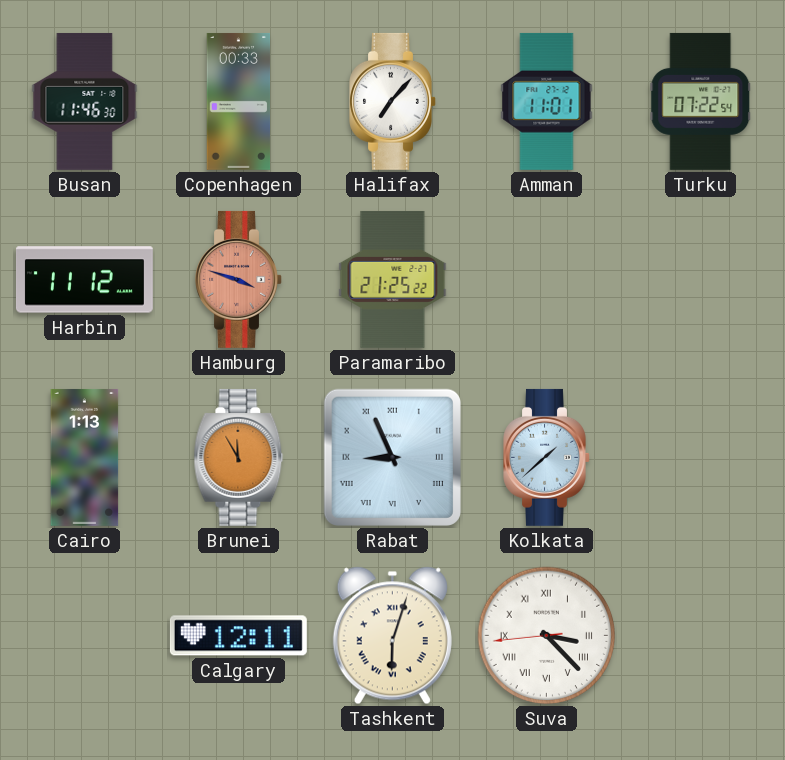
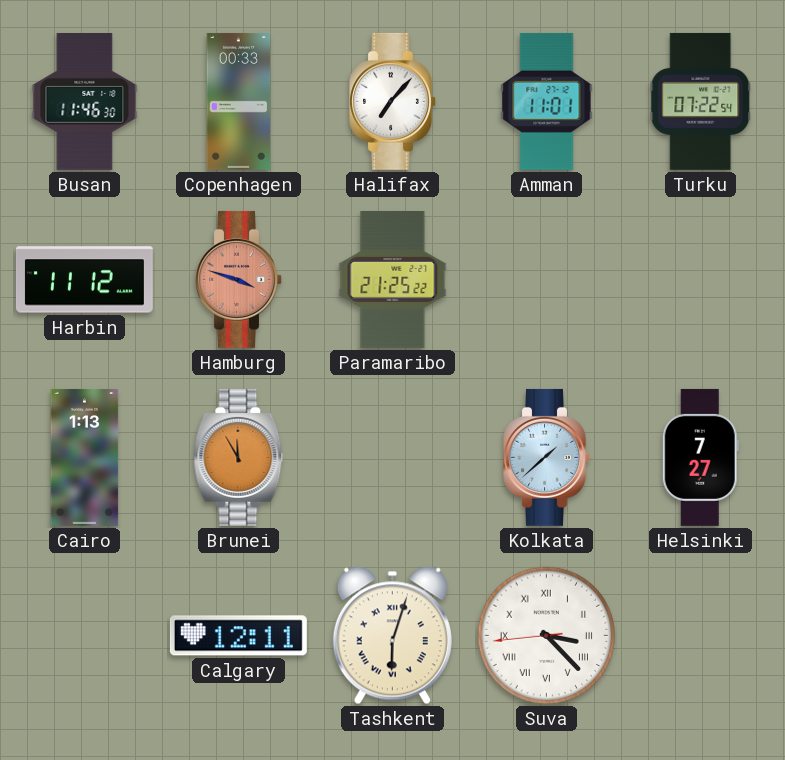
Rabat: 8:56 -> none (392, 457)
Helsinki: none -> 7:27 (700, 457)
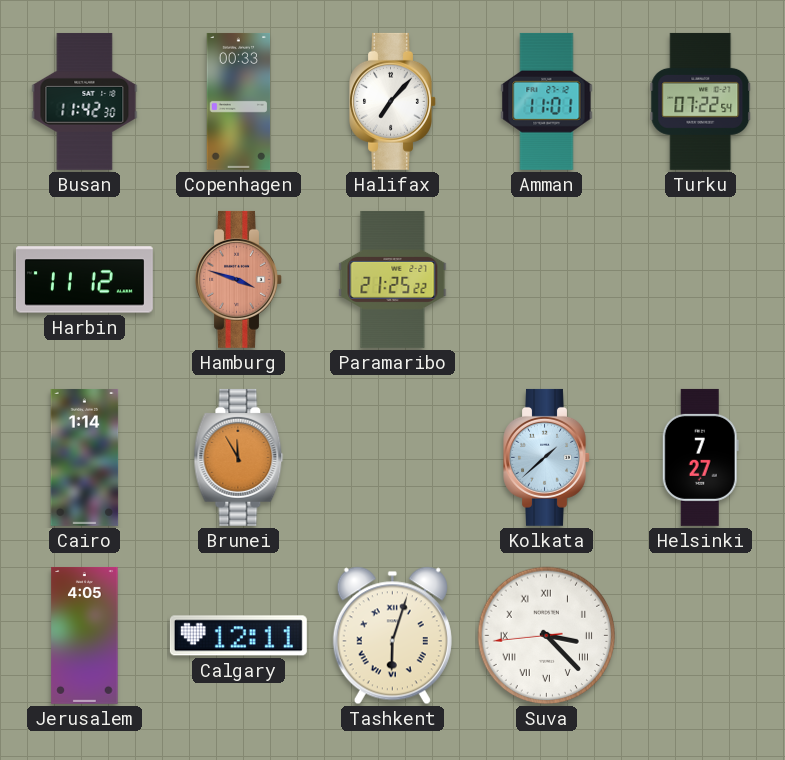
Busan: 11:46 -> 11:42 (85, 101)
Cairo: 1:13 -> 1:14 (85, 457)
Jerusalem: none -> 4:05 (85, 635)
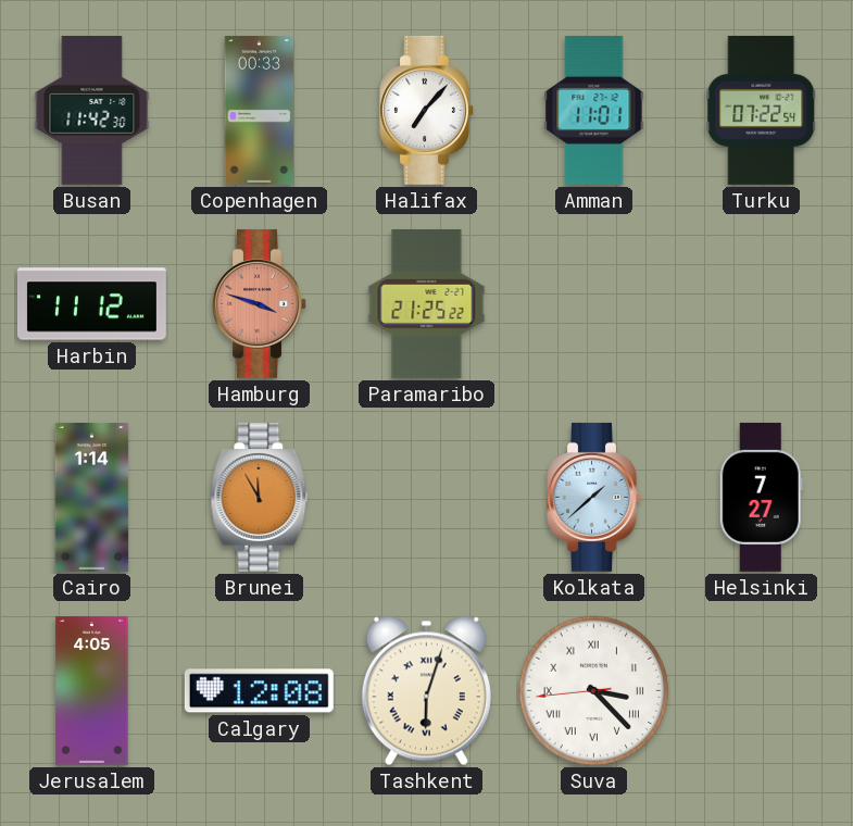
Calgary: 12:11 -> 12:08 (259, 691)
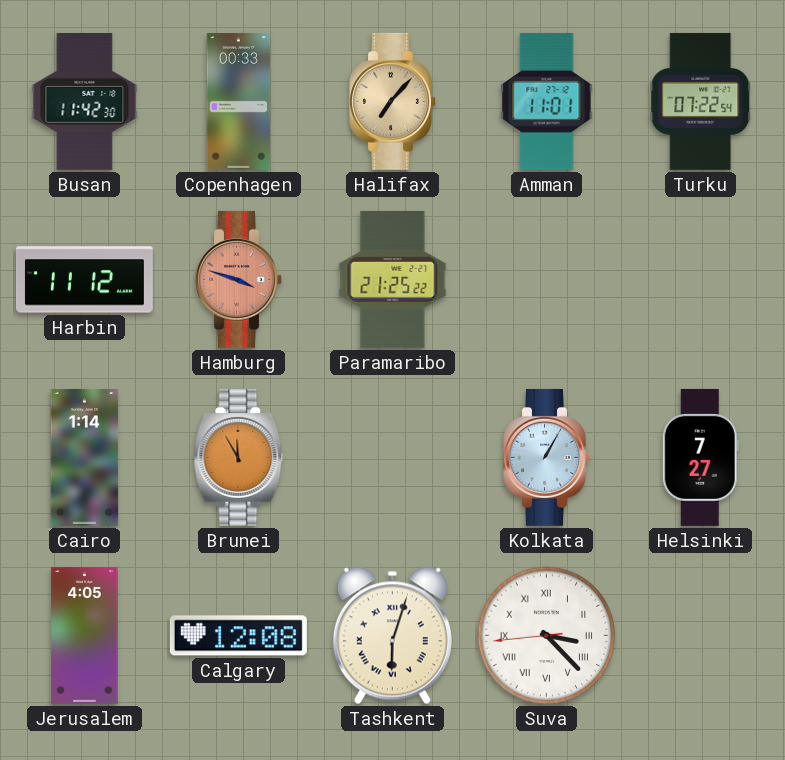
Halifax dial: white -> champagne (393, 101)
Kolkata: 1:38 -> 1:05 (547, 457)
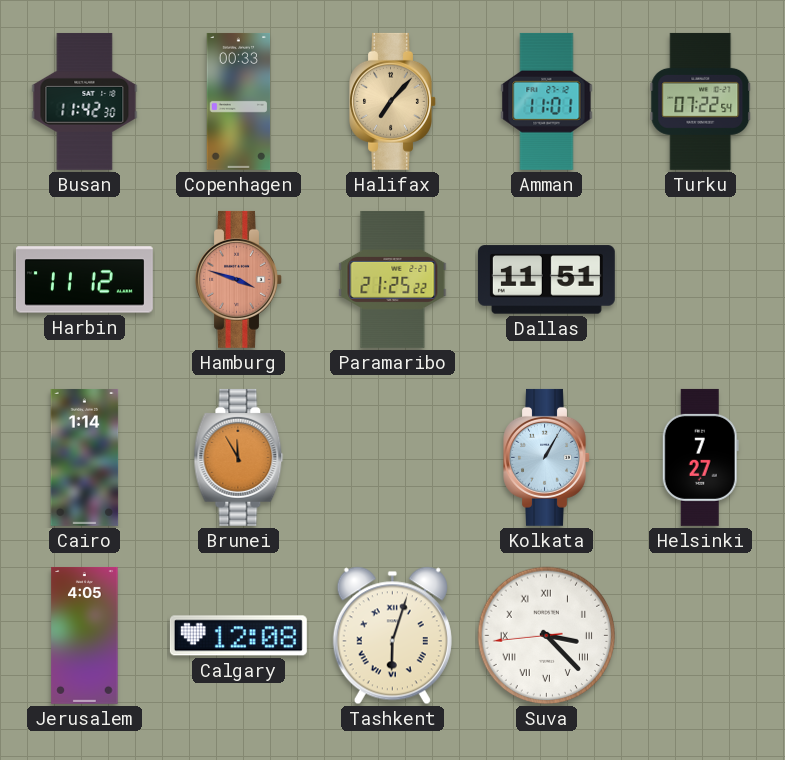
Dallas: none -> 11:51 (546, 280)
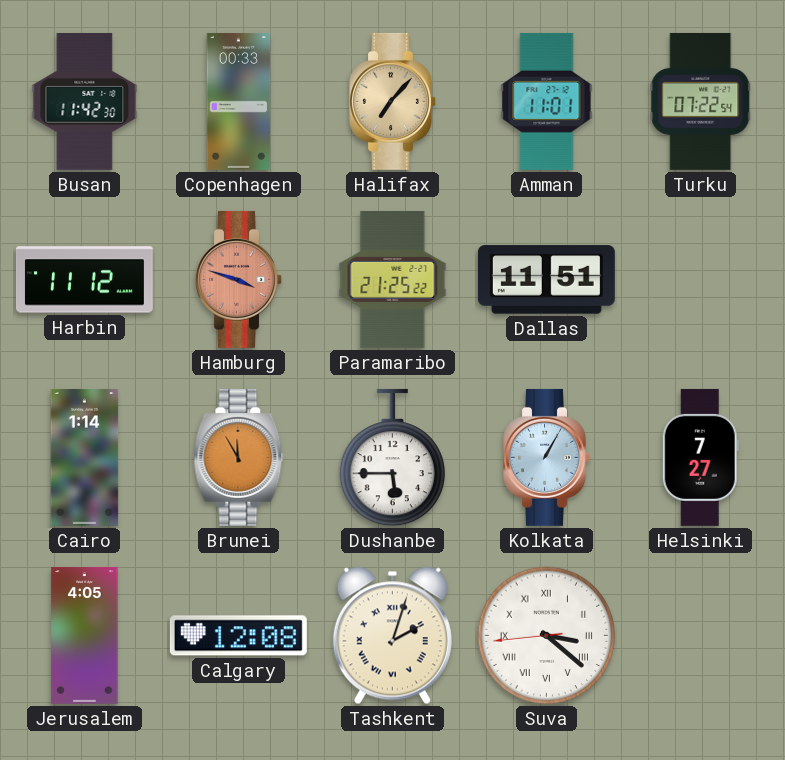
Dushanbe: none -> 5:45 (392, 458)
Tashkent: 6:03 -> 2:03 (392, 636)
Suva: 3:22 -> 3:21 (547, 636)
